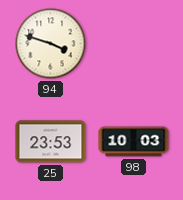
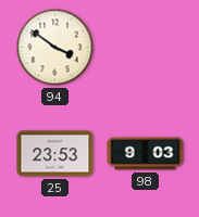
94: 3:48 -> 3:51 (55, 48)
98: 10:03 -> 9:03 (146, 154)
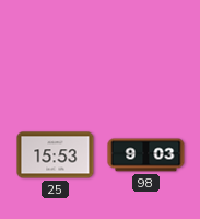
94: 3:51 -> none (55, 48)
25: 23:53 -> 15:53 (56, 155)
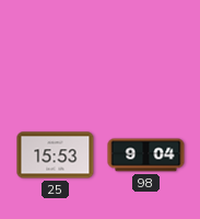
98: 9:03 -> 9:04 (146, 155)
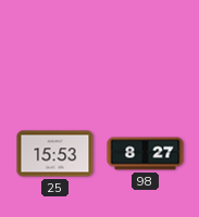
98: 9:04 -> 8:27 (146, 154)
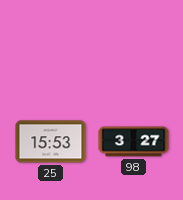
98: 8:27 -> 3:27 (134, 142)
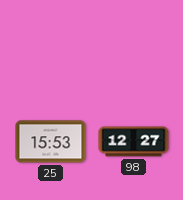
98: 3:27 -> 12:27 (134, 142)
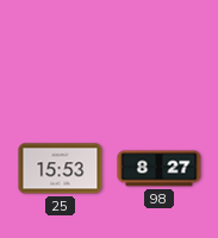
98: 12:27 -> 8:27 (160, 169)
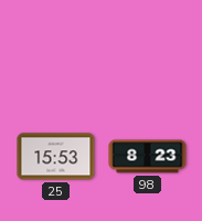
98: 8:27 -> 8:23 (148, 157)
